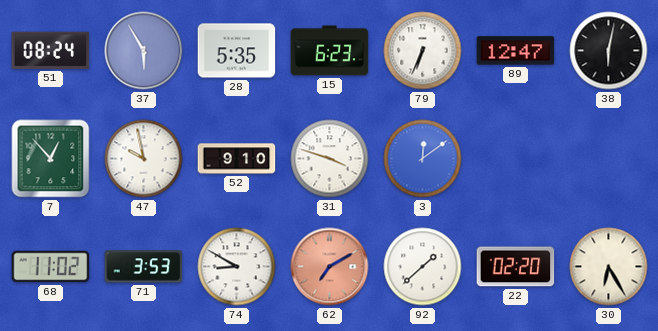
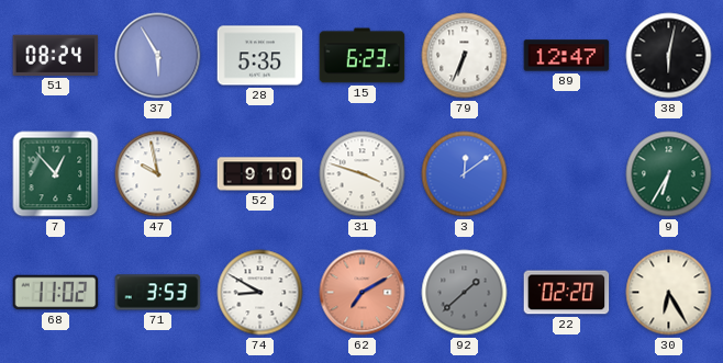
9: none -> 6:35 (669, 174)
92 dial: white -> grey (465, 293)
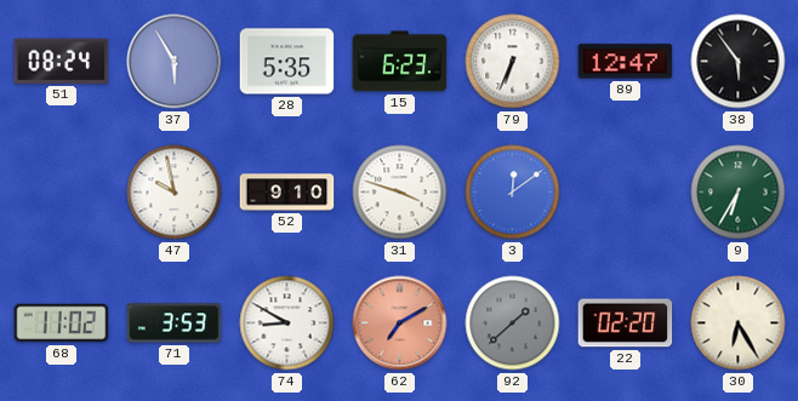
38: 6:02 -> 5:54 (739, 62)
7: 12:53 -> none (56, 174)
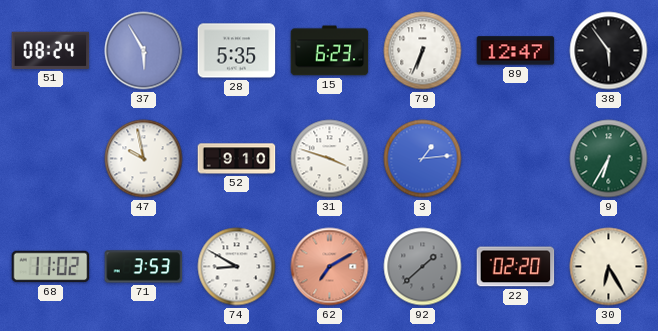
3: 12:09 -> 1:14 (423, 159)
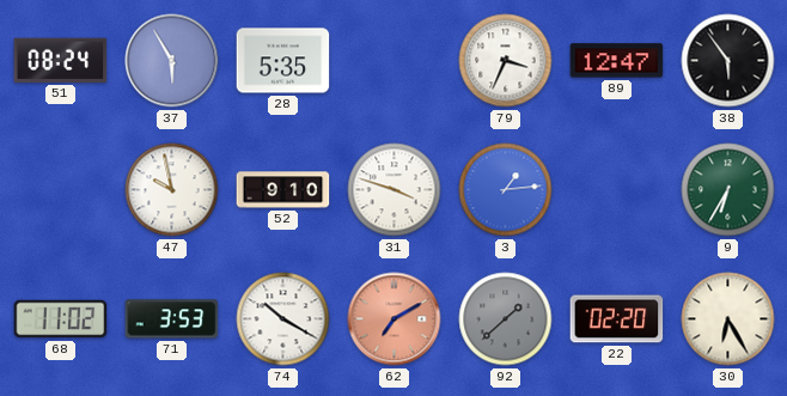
15: 6:23 -> none (330, 51)
79: 6:34 -> 3:34 (506, 61)
74: 8:50 -> 10:20 (283, 319)
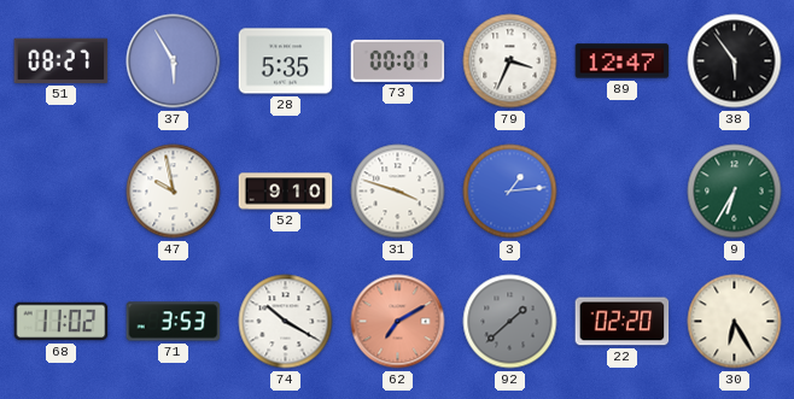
51: 08:24 -> 08:27 (62, 60)
73: none -> 00:01 (398, 60)
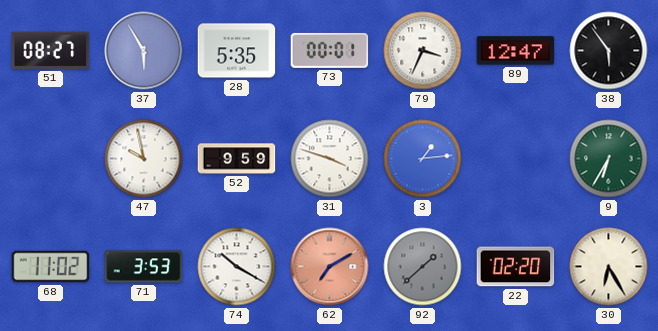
52: 9:10 -> 9:59 (237, 159)
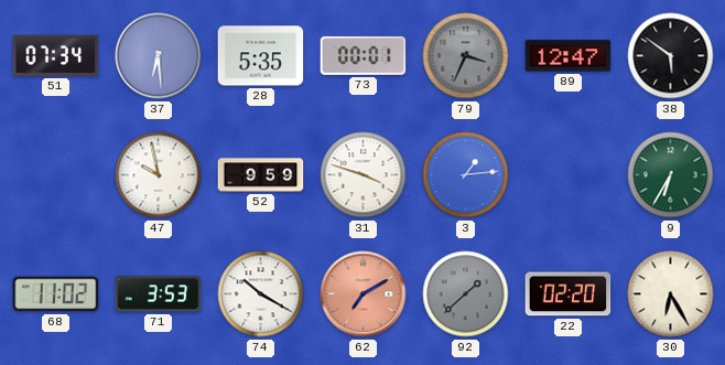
51: 08:27 -> 07:34 (56, 55)
37: 5:55 -> 6:29 (159, 56)
79 dial: white -> grey (466, 56)
38: 5:54 -> 5:51 (671, 56)
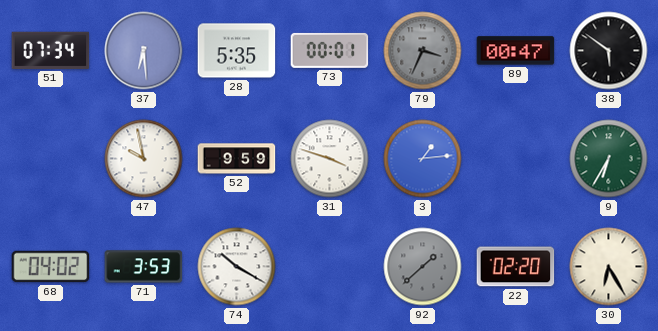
89: 12:47 -> 00:47 (516, 51)
68: 11:02 -> 04:02 (51, 267)
62: 7:10 -> none (364, 294)
